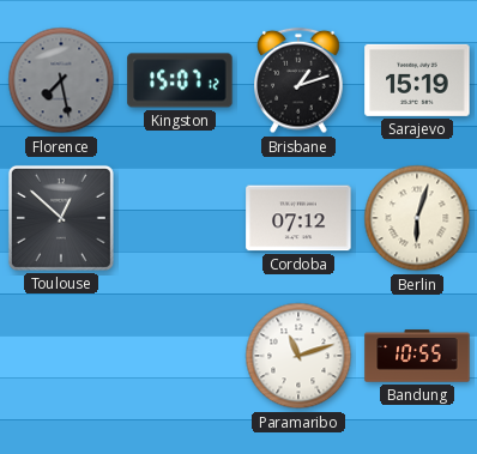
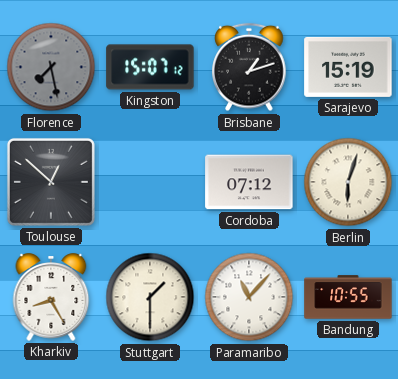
Kharkiv: none -> 8:25 (51, 297)
Stuttgart: none -> 1:30 (150, 297)
Paramaribo: 11:12 -> 11:07 (249, 297)
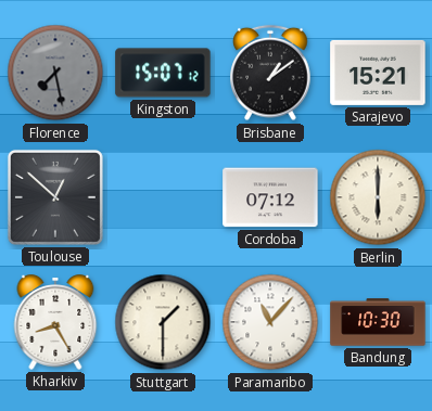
Brisbane: 1:12 -> 1:09 (270, 73)
Sarajevo: 15:19 -> 15:21 (378, 73)
Berlin: 6:03 -> 6:00 (378, 197)
Bandung: 10:55 -> 10:30 (378, 322)
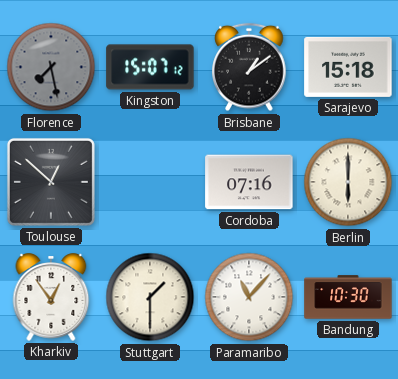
Sarajevo: 15:21 -> 15:18 (348, 67)
Cordoba: 07:12 -> 07:16 (249, 182)
Kharkiv: 8:25 -> 12:54 (51, 297)
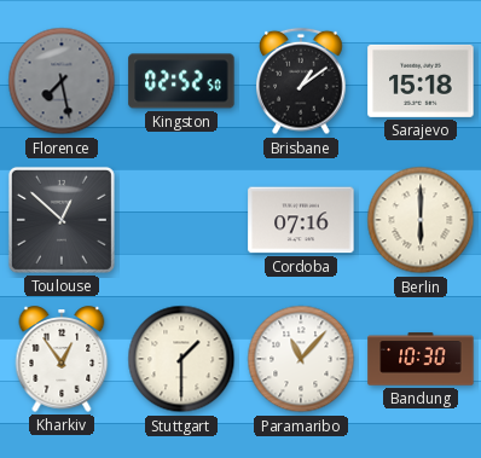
Kingston: 15:07 -> 02:52 (181, 81)
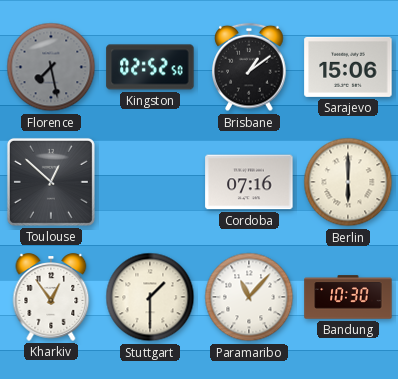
Sarajevo: 15:18 -> 15:06 (348, 67)
